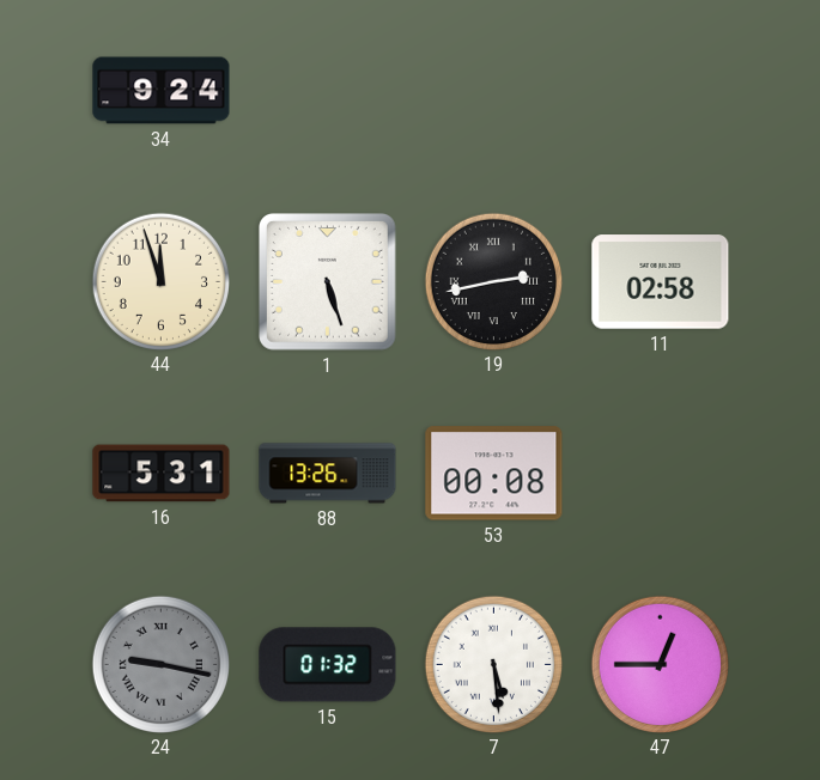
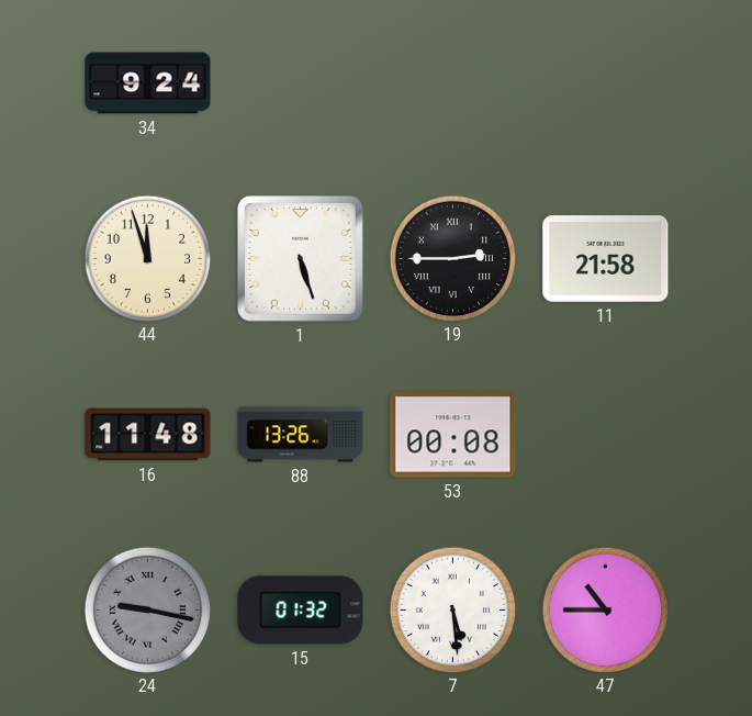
19: 2:43 -> 2:45 (452, 258)
11: 02:58 -> 21:58 (606, 259)
16: 5:31 -> 11:48 (148, 435)
47: 12:45 -> 10:45 (605, 609)
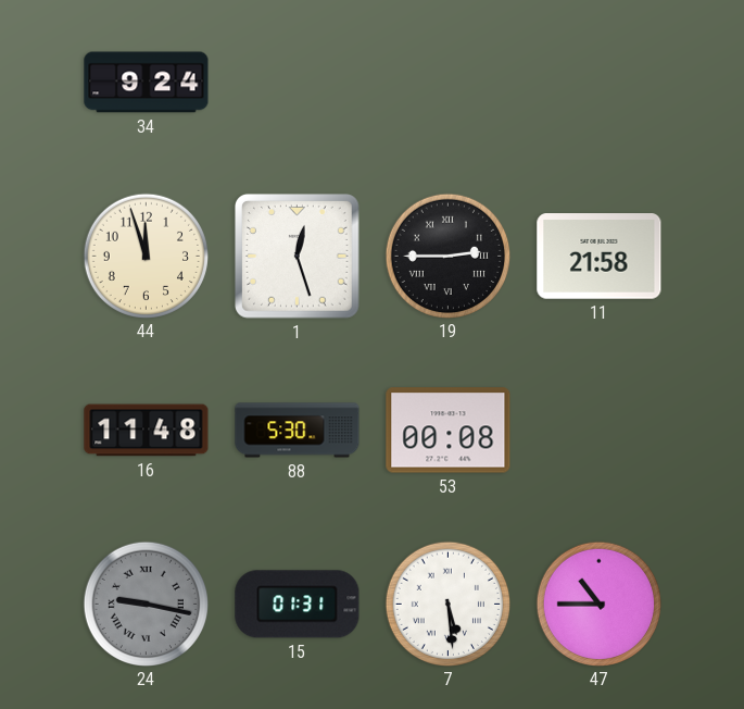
1: 5:27 -> 12:27 (298, 257)
88: 13:26 -> 5:30 (298, 431)
15: 01:32 -> 01:31 (298, 605)
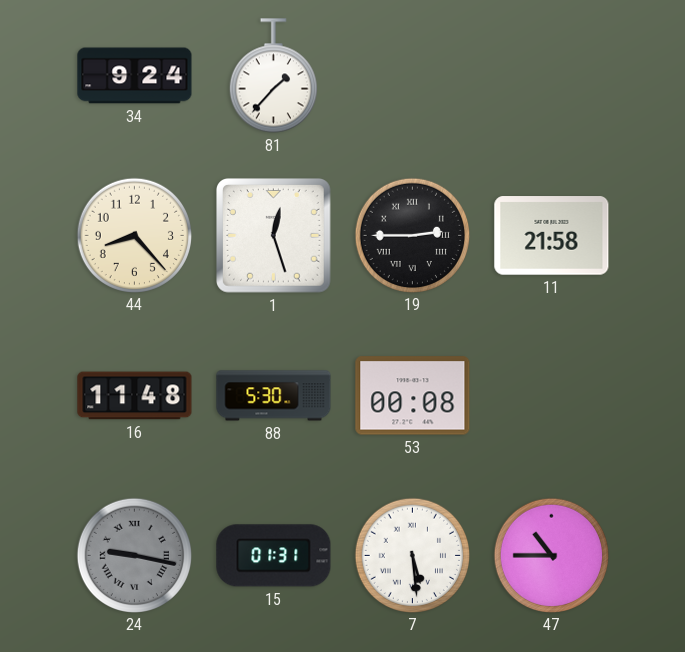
81: none -> 1:37 (273, 76)
44: 11:57 -> 8:23 (134, 235)
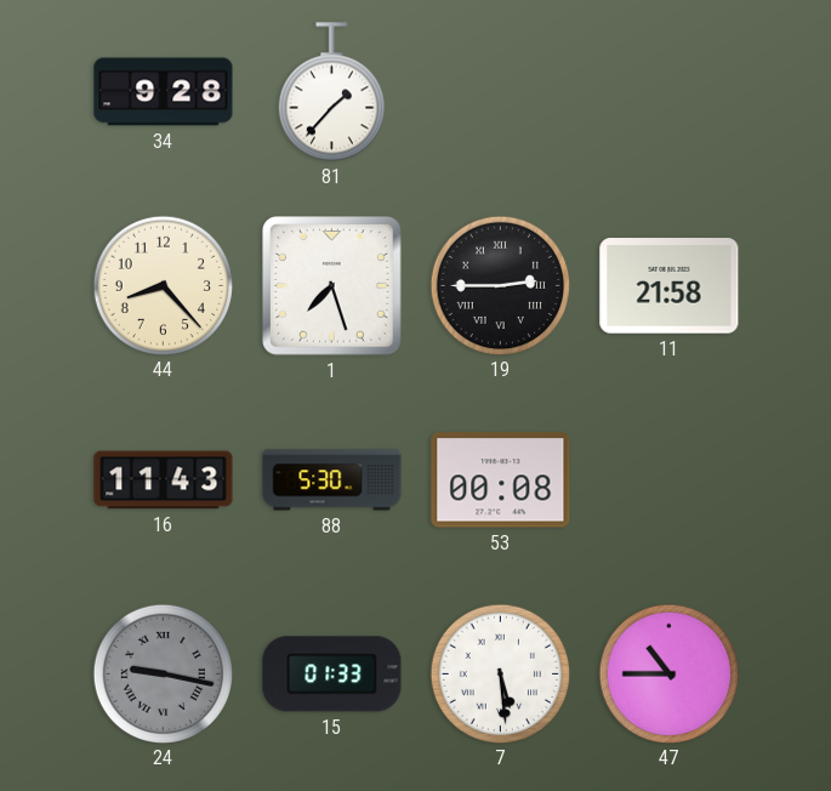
34: 9:24 -> 9:28 (164, 92)
1: 12:27 -> 7:27 (332, 286)
16: 11:48 -> 11:43 (164, 480)
15: 01:31 -> 01:33 (332, 675)
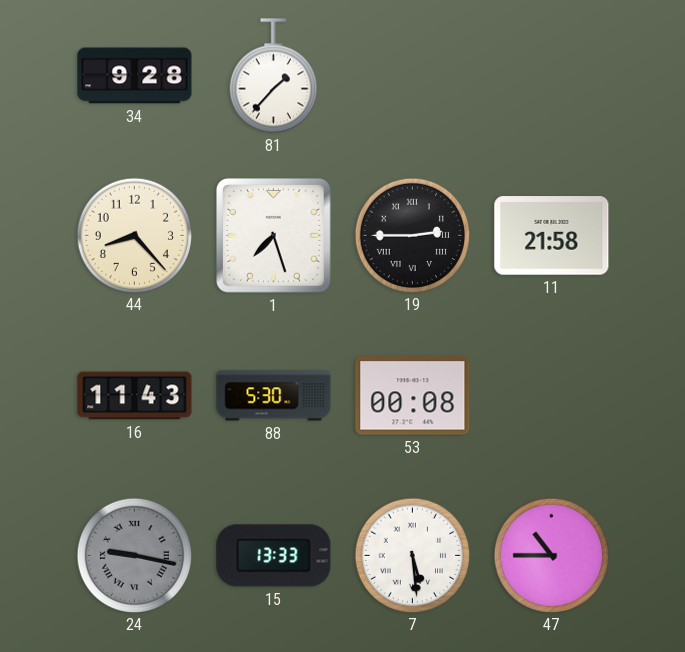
15: 01:33 -> 13:33 (274, 556)
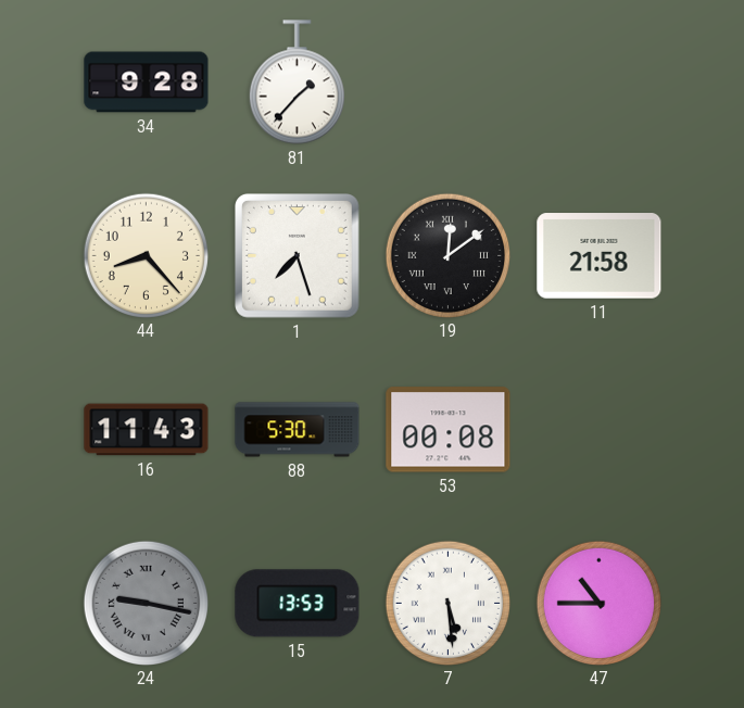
19: 2:45 -> 12:09 (447, 255)
15: 13:33 -> 13:53 (298, 604)
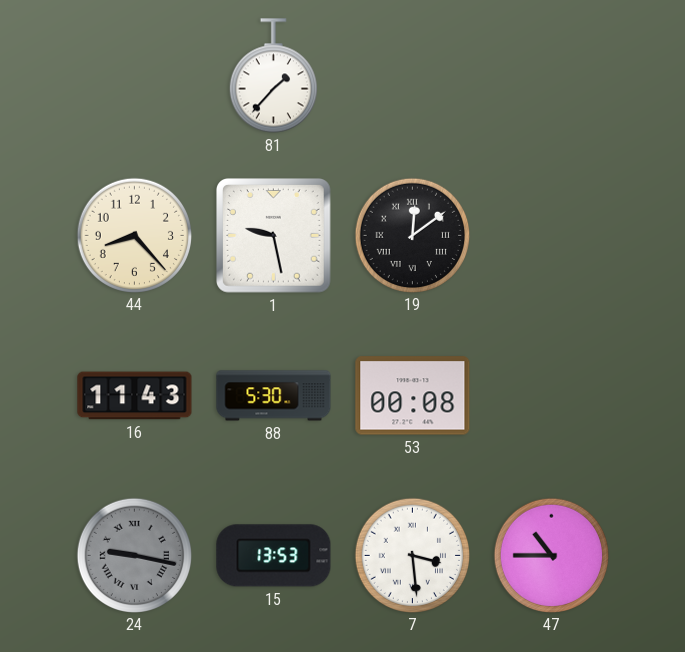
34: 9:28 -> none (147, 83)
1: 7:27 -> 9:28 (274, 236)
11: 21:58 -> none (600, 256)
7: 5:29 -> 3:29 (412, 555)
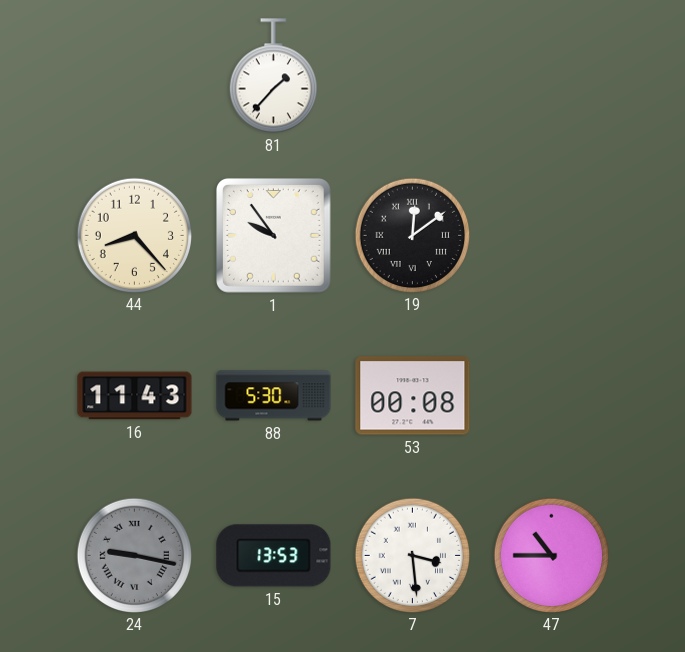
1: 9:28 -> 9:54 (274, 236)
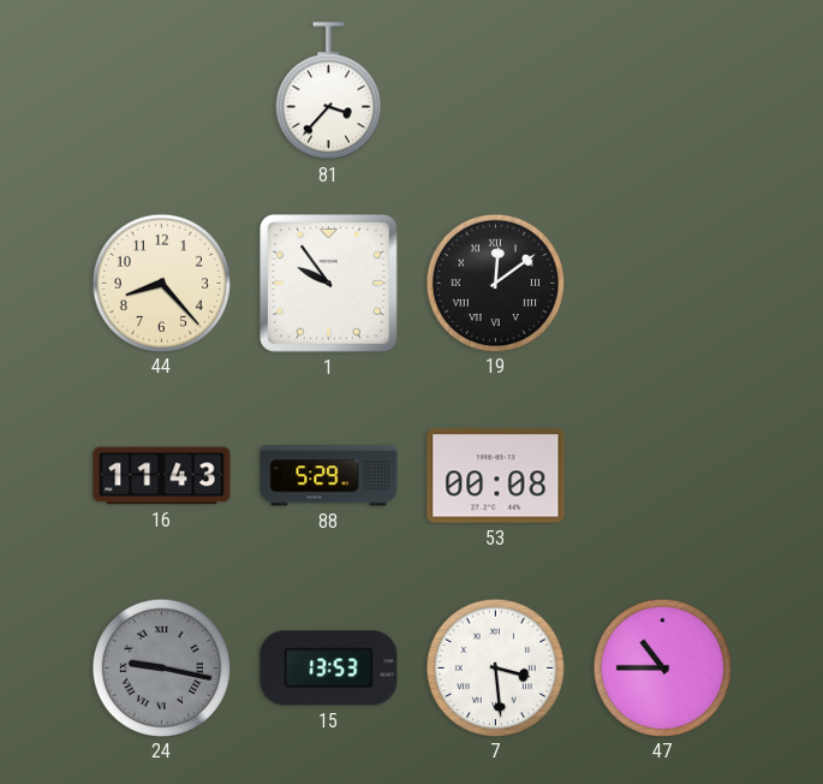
81: 1:37 -> 3:37 (328, 91)
88: 5:30 -> 5:29 (329, 476)
